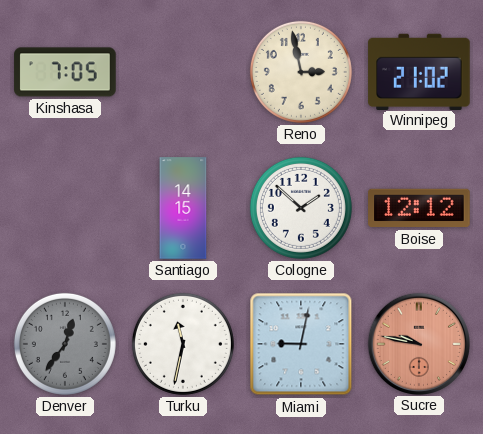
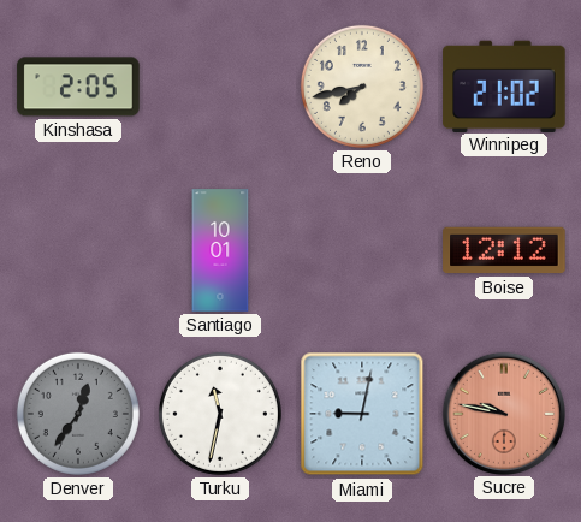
Kinshasa: 7:05 -> 2:05 (78, 87)
Reno: 2:58 -> 7:43 (362, 87)
Santiago: 14:15 -> 10:01 (220, 250)
Cologne: 1:52 -> none (301, 208)
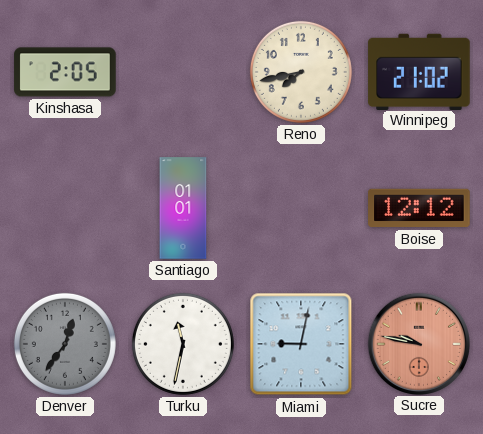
Santiago: 10:01 -> 01:01 (183, 208)
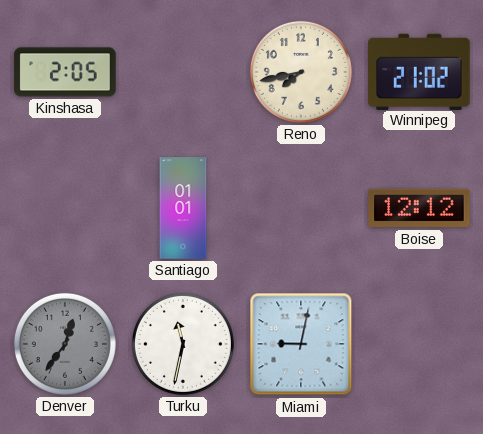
Sucre: 9:47 -> none (418, 343)
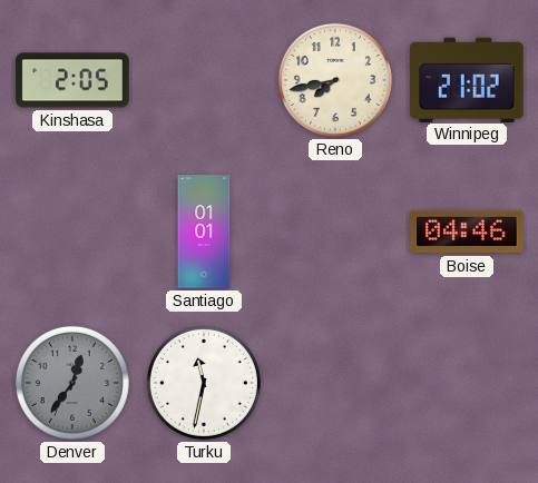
Boise: 12:12 -> 04:46 (467, 231)
Miami: 9:02 -> none (301, 344)
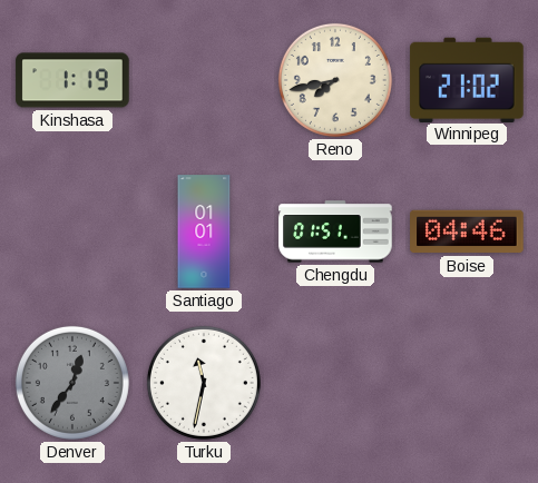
Kinshasa: 2:05 -> 1:19 (72, 80)
Chengdu: none -> 01:51 (335, 231)
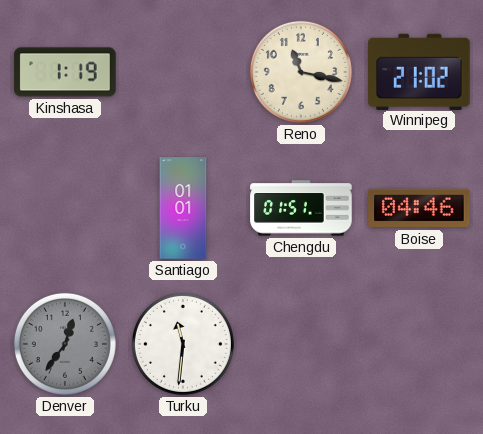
Reno: 7:43 -> 11:17 (301, 72)
Turku: 11:32 -> 11:31 (183, 344)
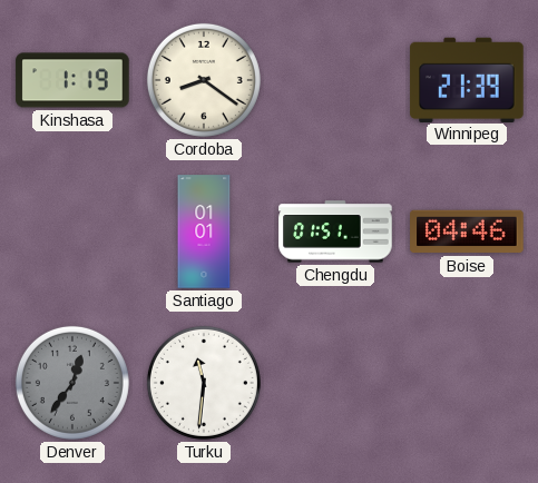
Cordoba: none -> 8:21 (204, 80)
Reno: 11:17 -> none (301, 72)
Winnipeg: 21:02 -> 21:39 (467, 79)
